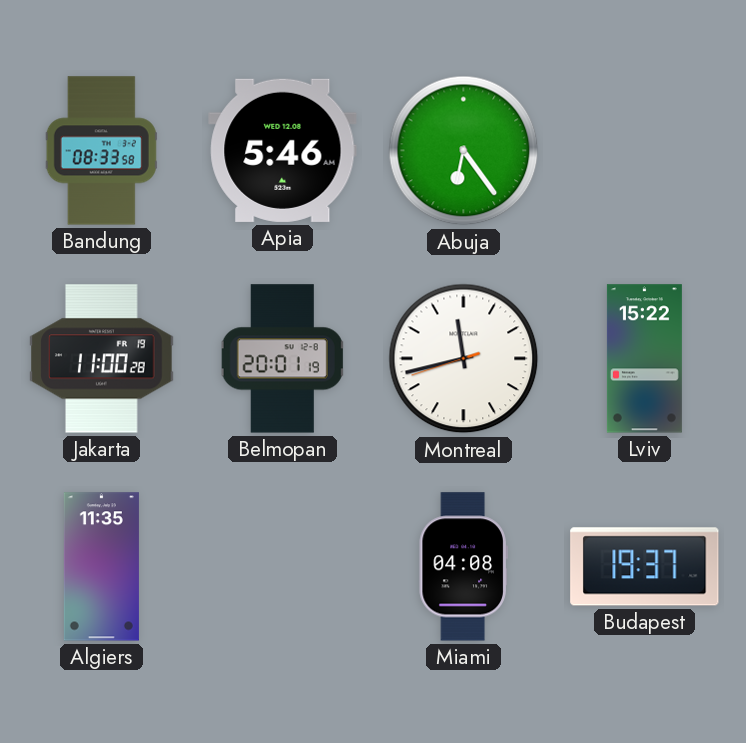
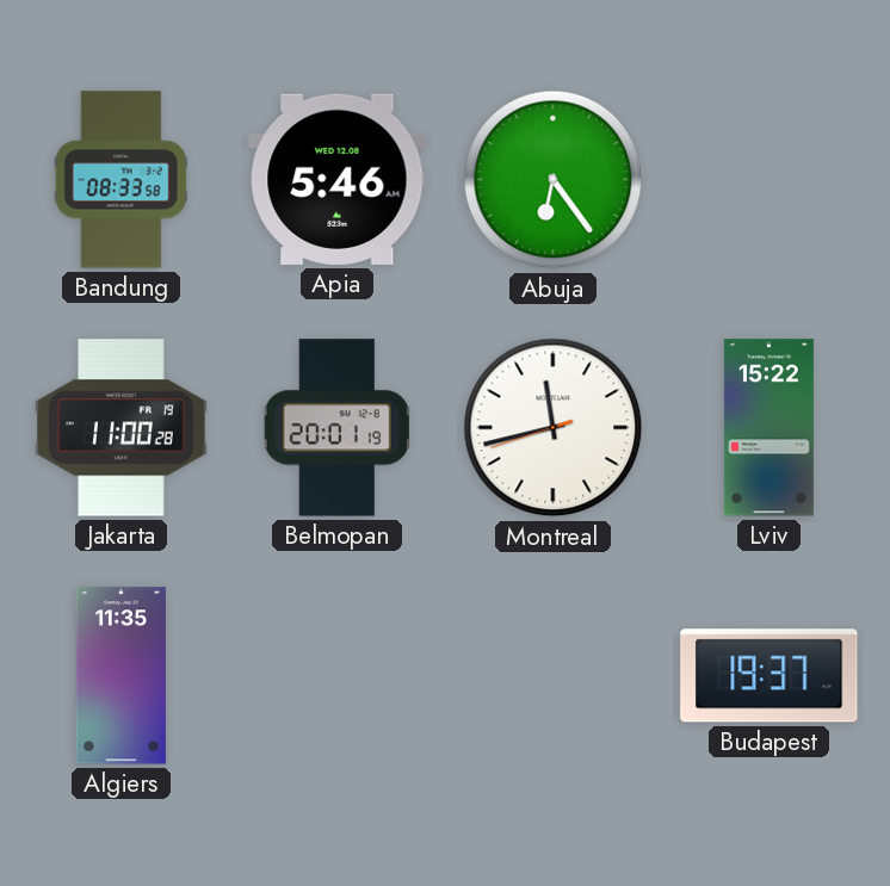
Miami: 04:08 -> none (463, 567)
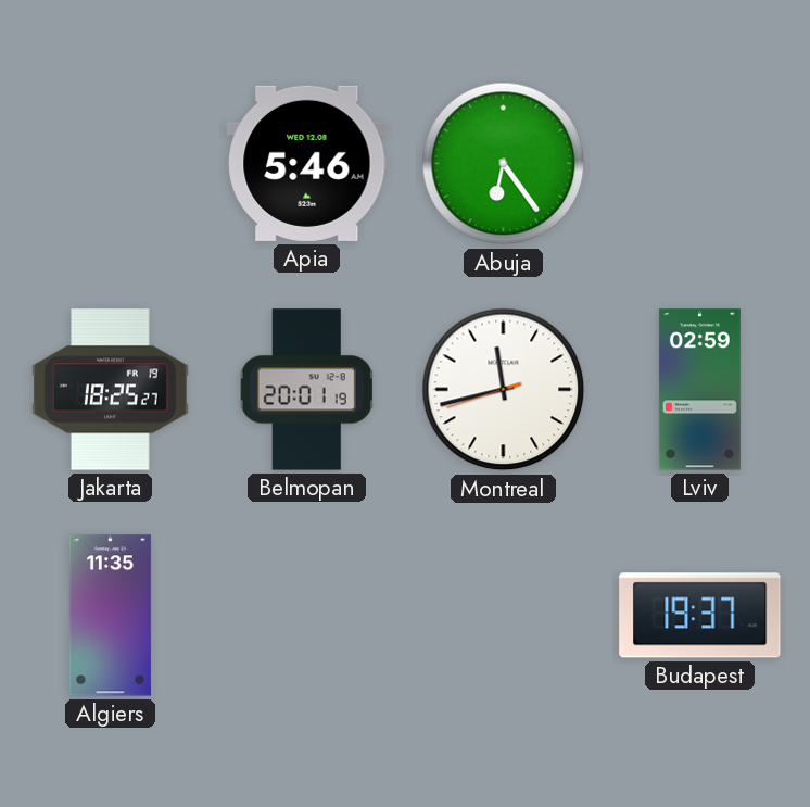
Bandung: 08:33 -> none (120, 180)
Jakarta: 11:00 -> 18:25 (111, 390)
Lviv: 15:22 -> 02:59 (699, 390)
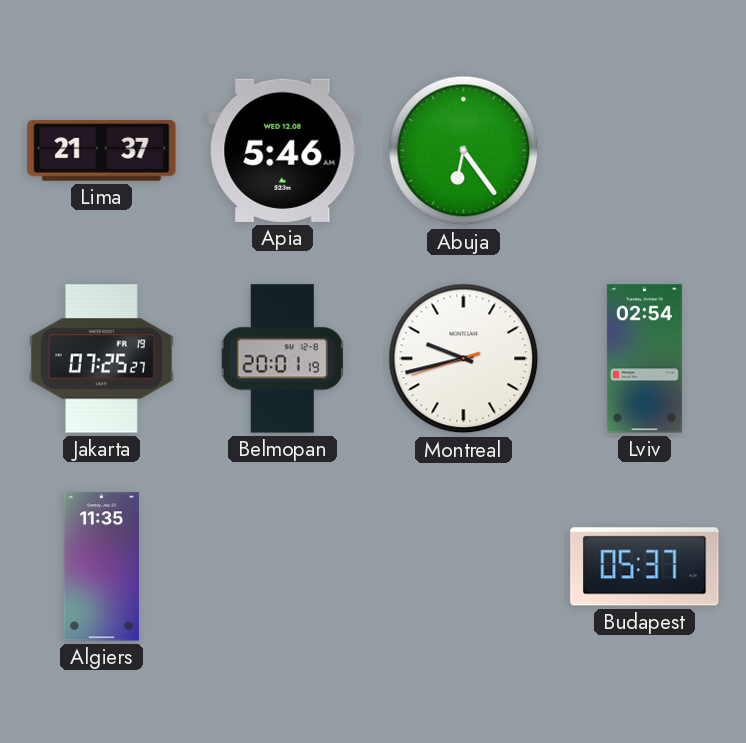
Lima: none -> 21:37 (102, 150)
Jakarta: 18:25 -> 07:25 (102, 359)
Montreal: 11:42 -> 9:42 (464, 359)
Lviv: 02:59 -> 02:54 (644, 359)
Budapest: 19:37 -> 05:37 (645, 567)
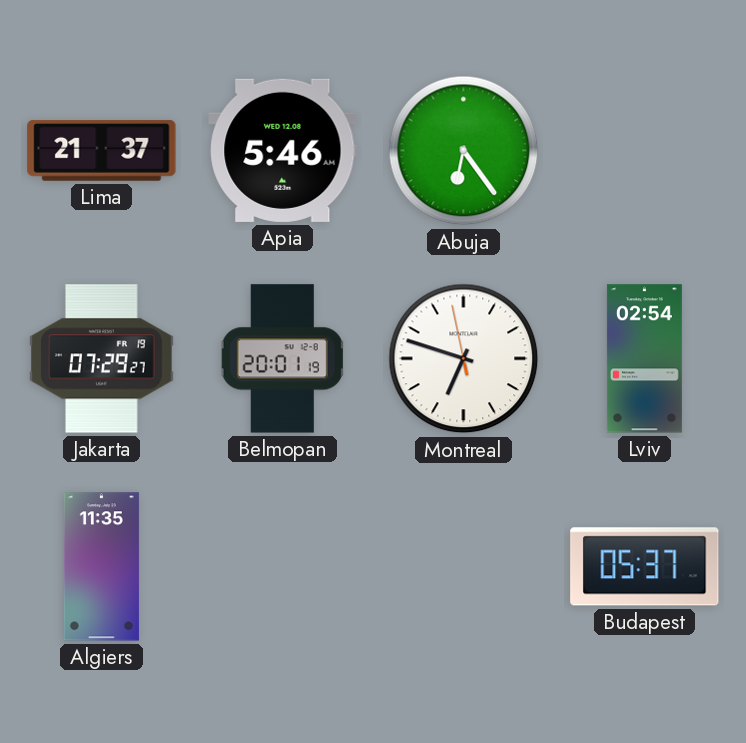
Jakarta: 07:25 -> 07:29 (102, 359)
Montreal: 9:42 -> 6:47 (464, 359)
